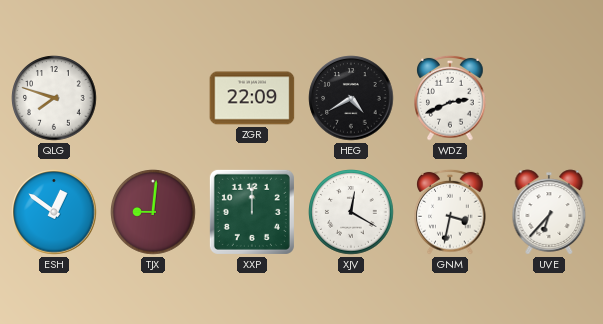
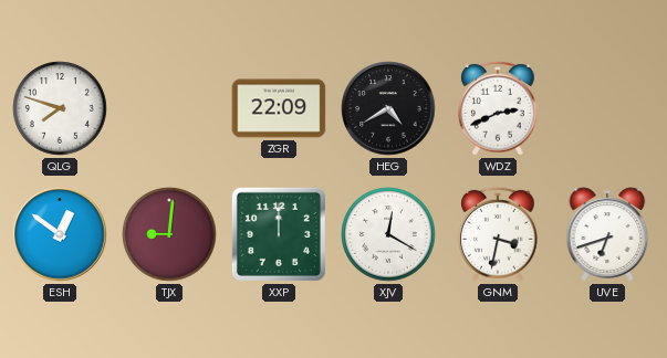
UVE: 6:37 -> 6:42 (607, 234)
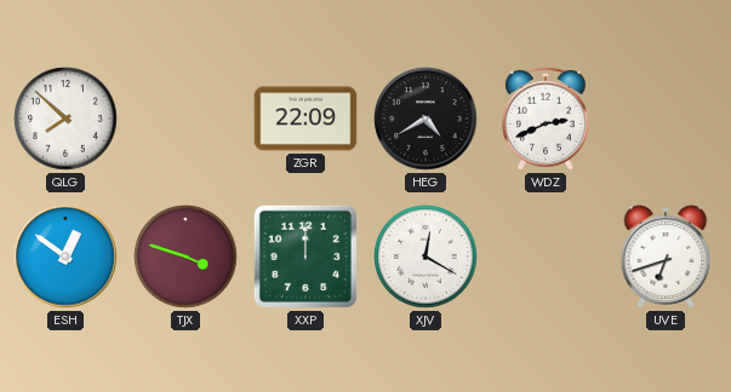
QLG: 7:48 -> 7:52 (65, 119)
TJX: 9:01 -> 3:48 (185, 256)
GNM: 3:32 -> none (498, 234)
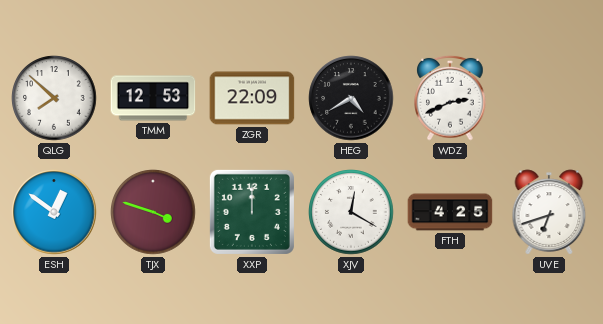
TMM: none -> 12:53 (153, 98)
FTH: none -> 4:25 (450, 212)
